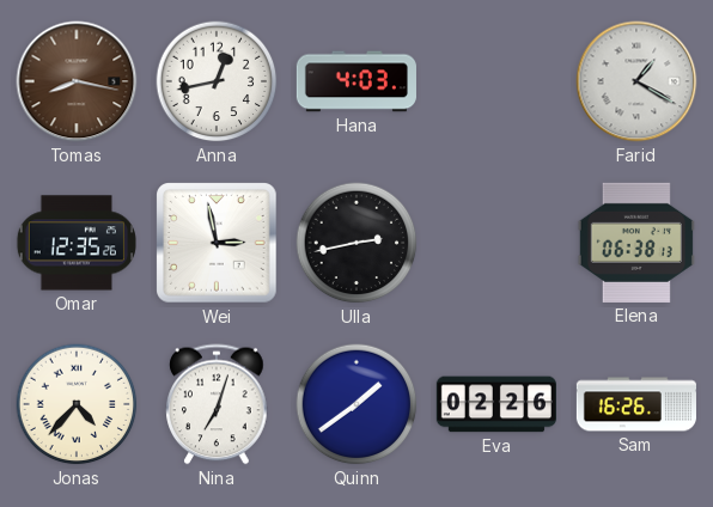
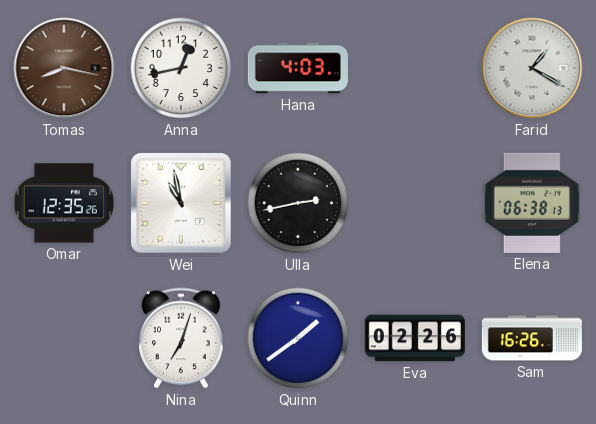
Wei: 2:58 -> 10:58 (182, 204)
Jonas: 4:37 -> none (77, 404)
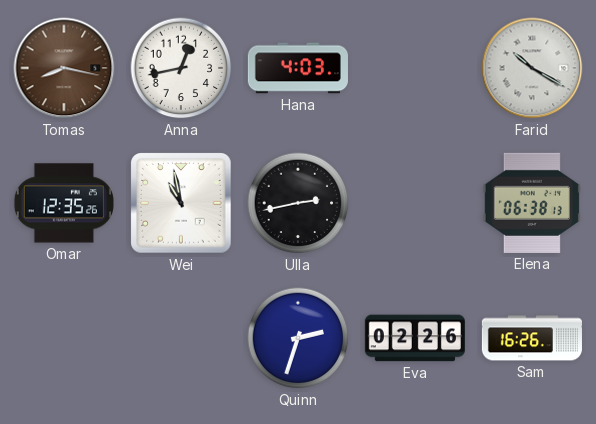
Farid: 1:20 -> 10:20 (532, 68)
Nina: 7:03 -> none (181, 338)
Quinn: 1:39 -> 2:33 (298, 338)
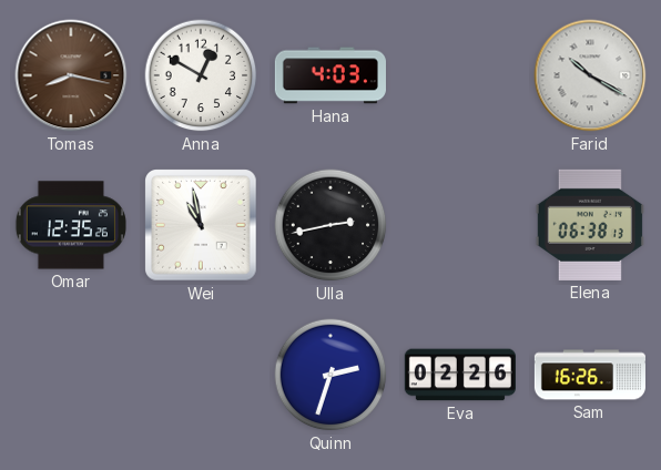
Anna: 12:43 -> 12:50 (201, 75)
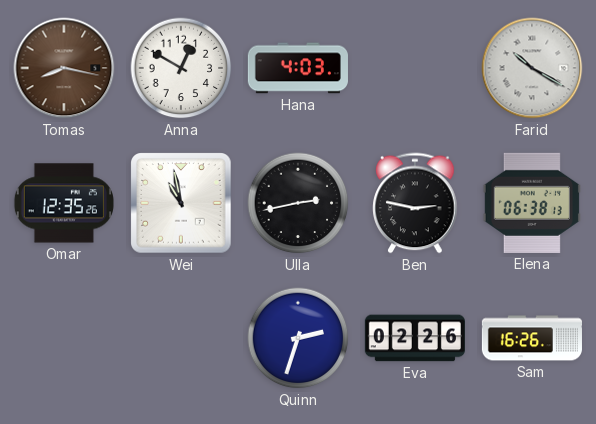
Ben: none -> 2:47 (415, 203)
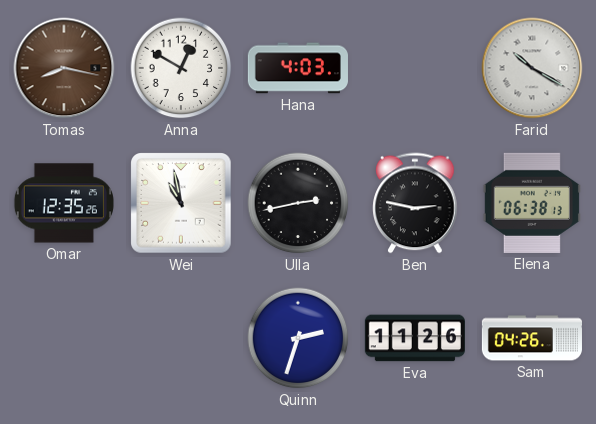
Eva: 02:26 -> 11:26 (415, 338)
Sam: 16:26 -> 04:26 (531, 338)
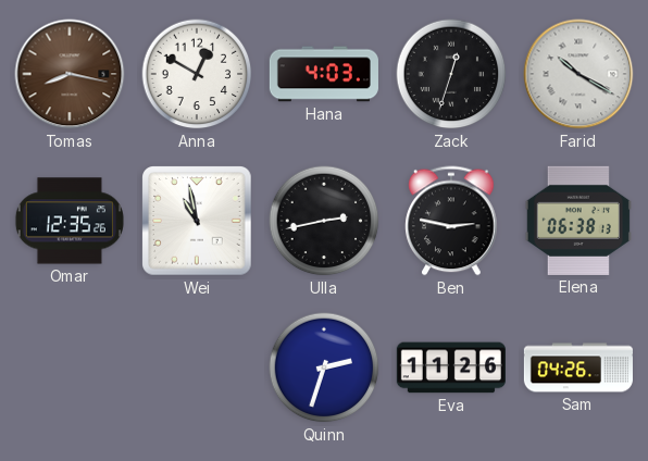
Zack: none -> 12:33 (451, 74)
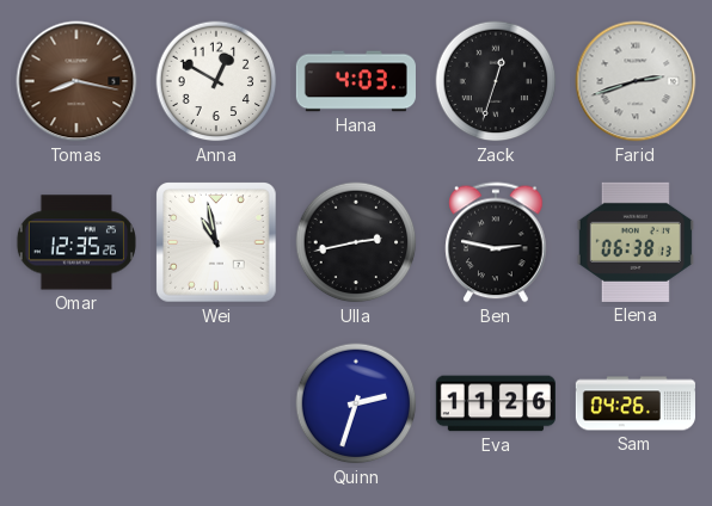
Farid: 10:20 -> 2:42 (636, 81)
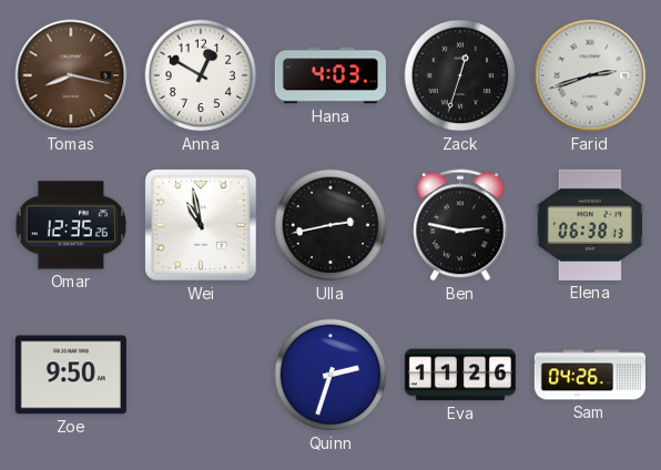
Zoe: none -> 9:50 (71, 375)
